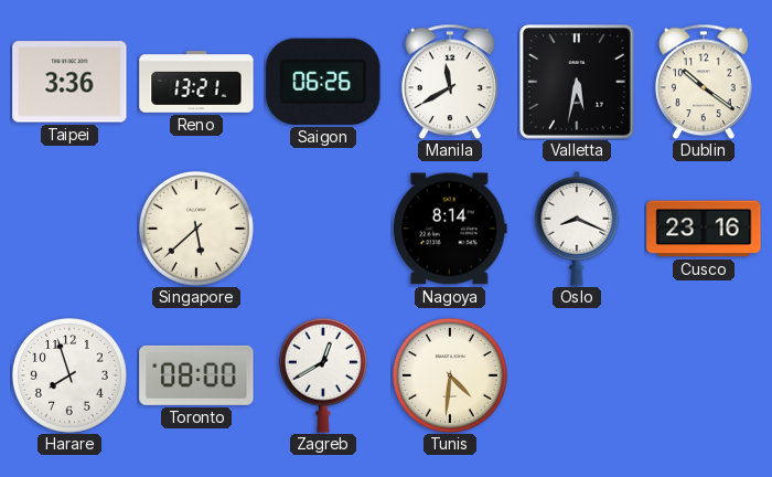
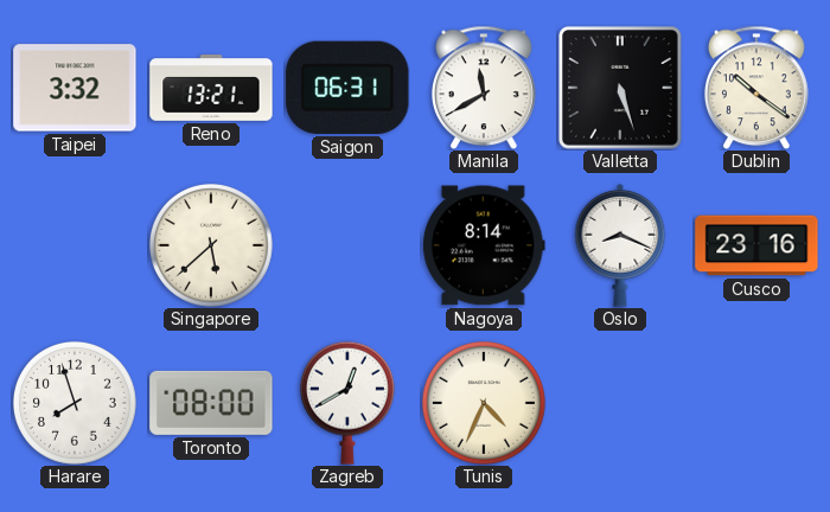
Taipei: 3:36 -> 3:32 (75, 88)
Saigon: 06:26 -> 06:31 (347, 88)
Valletta: 5:32 -> 5:27 (620, 88)
Tunis: 4:31 -> 4:34 (484, 403)
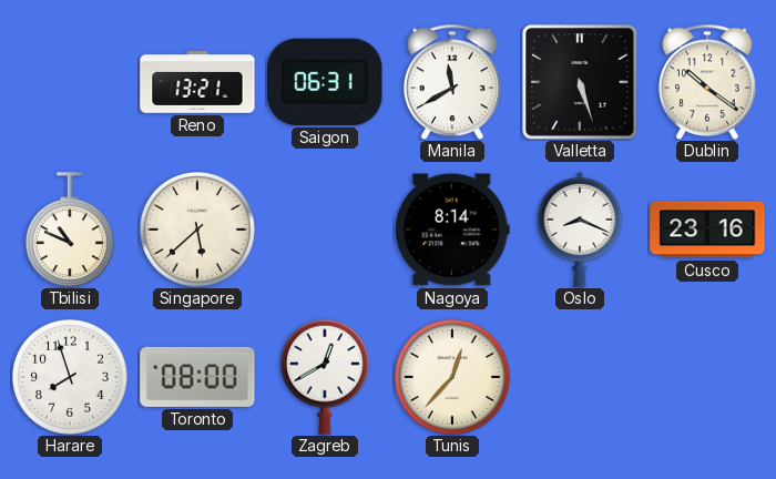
Taipei: 3:32 -> none (75, 88)
Tbilisi: none -> 10:49 (70, 230)
Tunis: 4:34 -> 12:37 (452, 377)
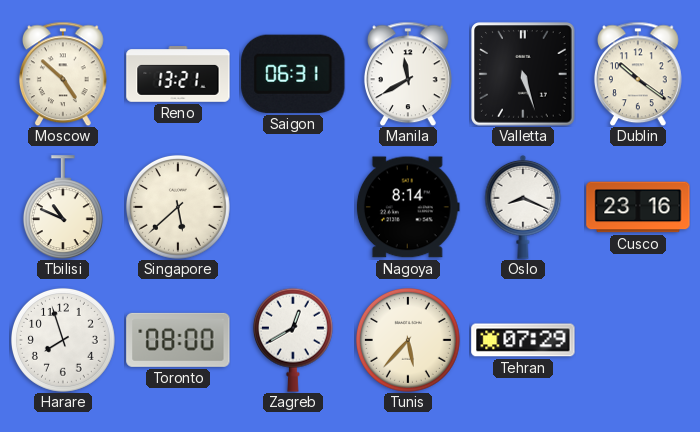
Moscow: none -> 4:52 (63, 74)
Tunis: 12:37 -> 5:37 (408, 340)
Tehran: none -> 07:29 (523, 340)
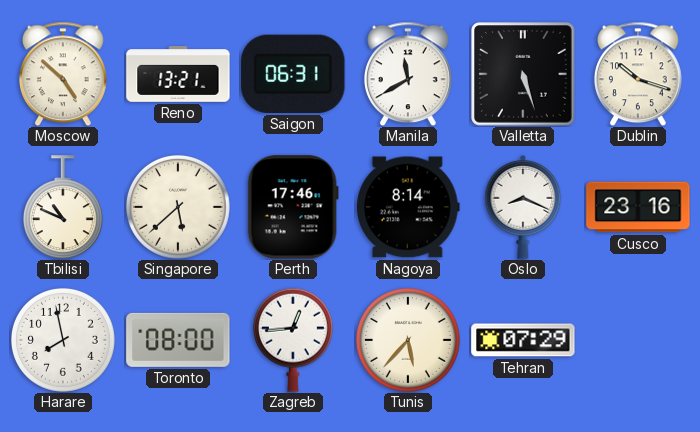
Dublin: 10:21 -> 10:18 (638, 74)
Perth: none -> 17:46 (293, 207)
Harare: 7:57 -> 7:58 (63, 340)
Zagreb: 12:40 -> 12:44 (293, 340)
